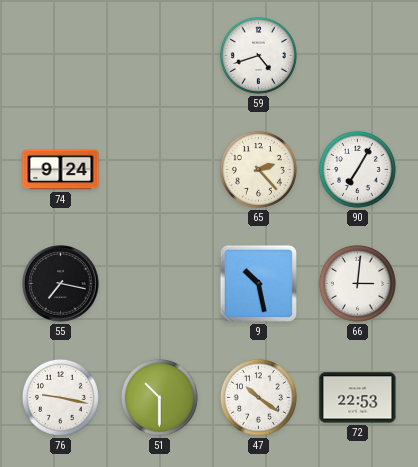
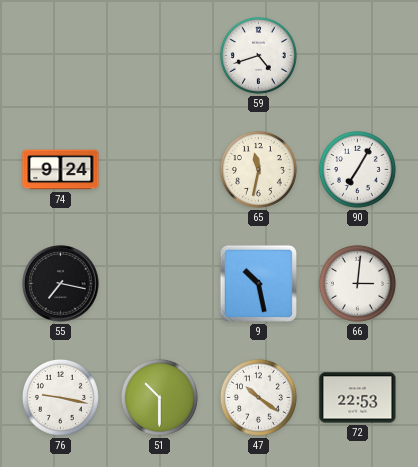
65: 2:23 -> 11:32 (258, 169)
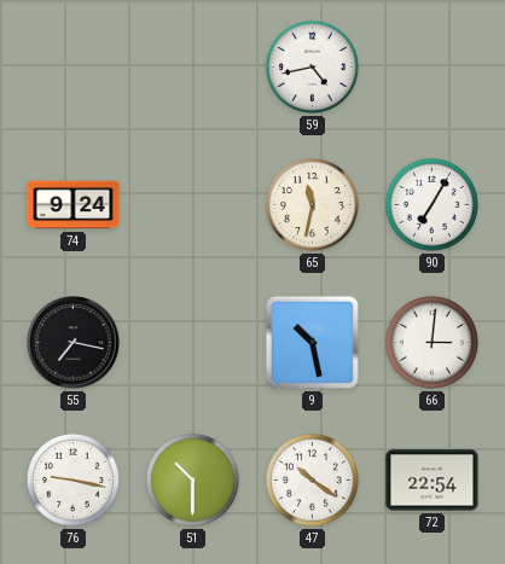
59: 4:42 -> 4:43 (312, 66)
72: 22:53 -> 22:54 (433, 481)
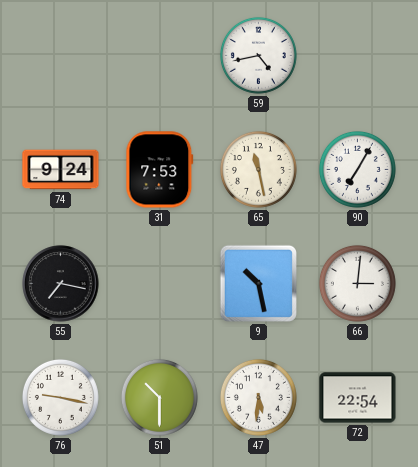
31: none -> 7:53 (160, 170)
65: 11:32 -> 11:28 (258, 169)
47: 10:21 -> 5:31 (258, 397)
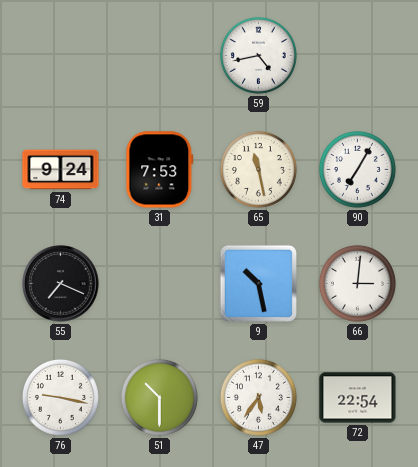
55: 7:17 -> 7:19 (61, 284)
47: 5:31 -> 5:36 (258, 397)
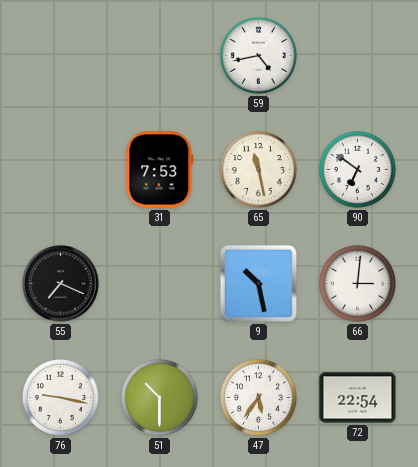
74: 9:24 -> none (61, 170)
90: 7:05 -> 6:51 (357, 169)
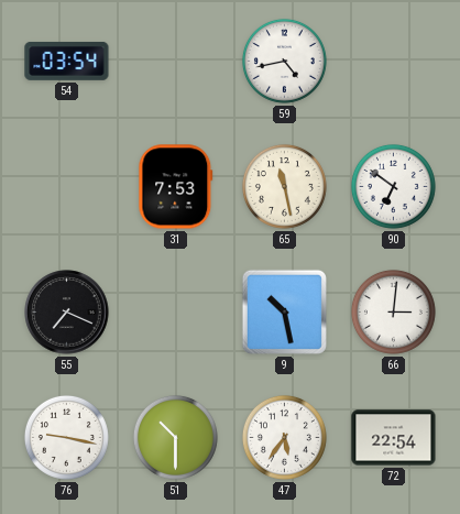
54: none -> 03:54 (67, 62)
